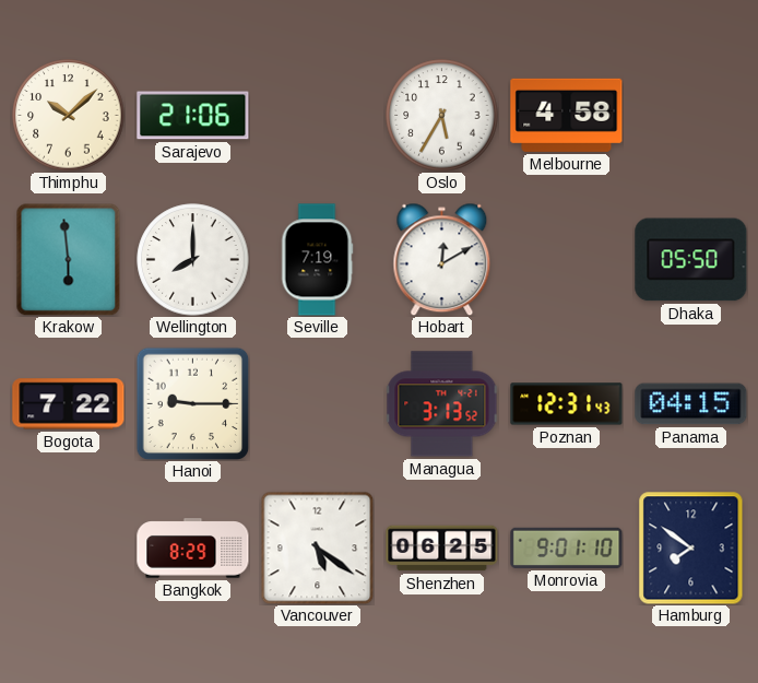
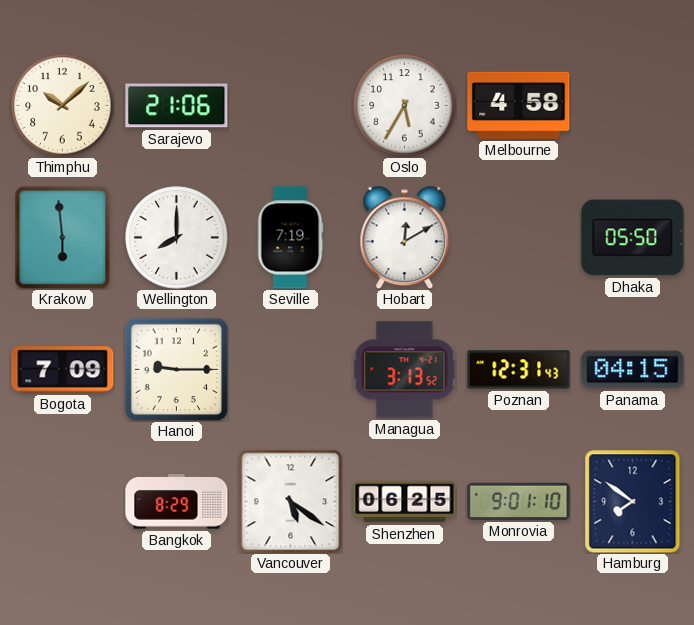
Bogota: 7:22 -> 7:09 (63, 370)
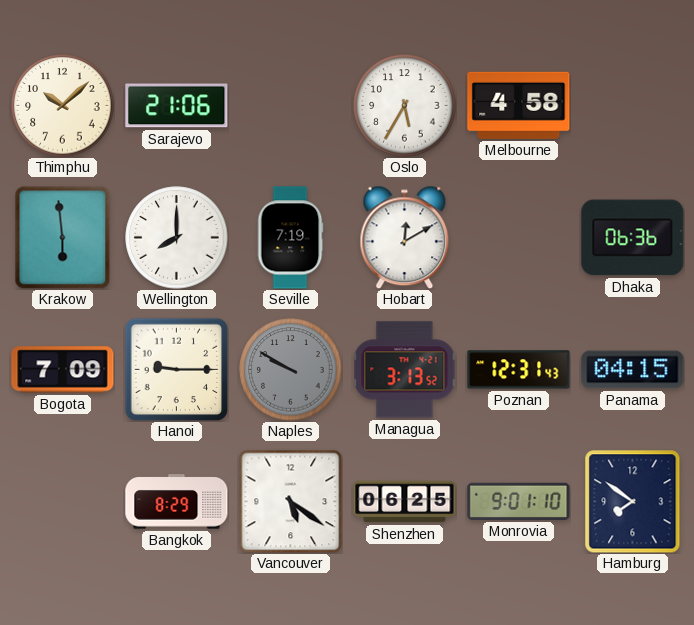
Dhaka: 05:50 -> 06:36 (633, 238)
Naples: none -> 9:50 (291, 370)
